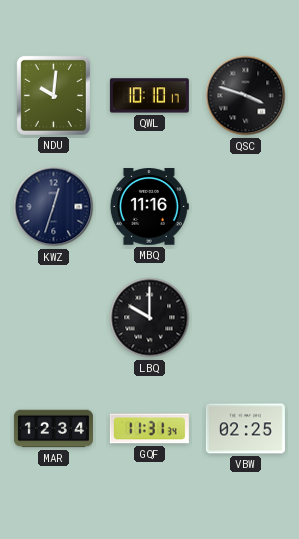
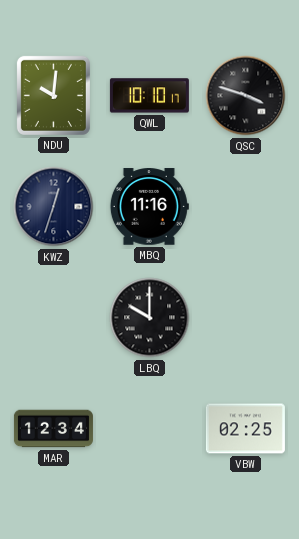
GQF: 11:31 -> none (149, 429)
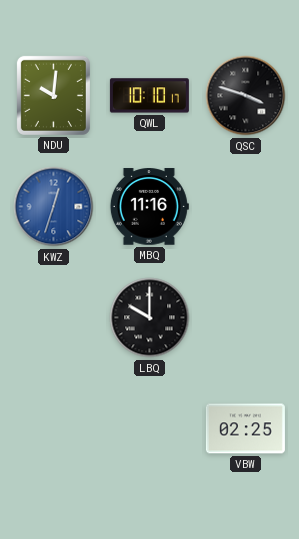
KWZ dial: navy -> blue (54, 207)
MAR: 12:34 -> none (53, 429)
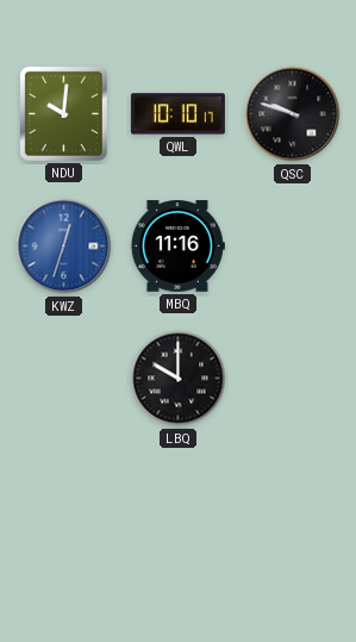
QSC: 3:48 -> 9:48 (293, 114)
VBW: 02:25 -> none (245, 429)
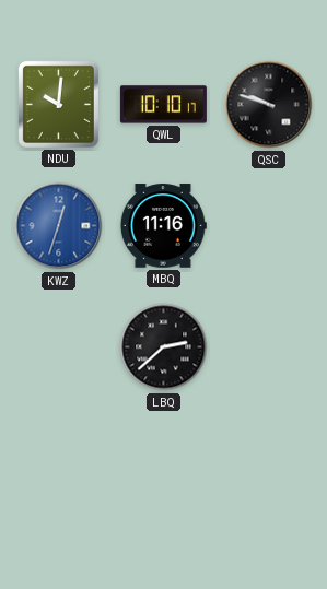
LBQ: 10:00 -> 2:38 (164, 347)
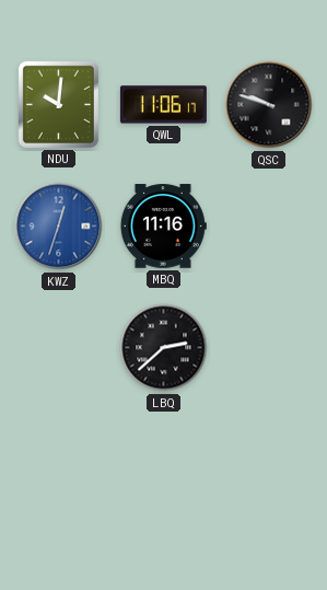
QWL: 10:10 -> 11:06 (163, 105)
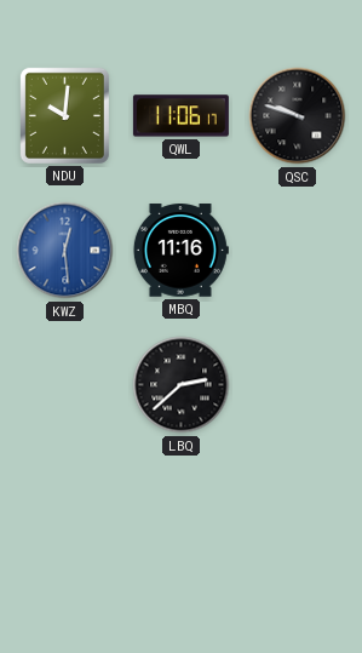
KWZ: 12:33 -> 12:29 (65, 251)
